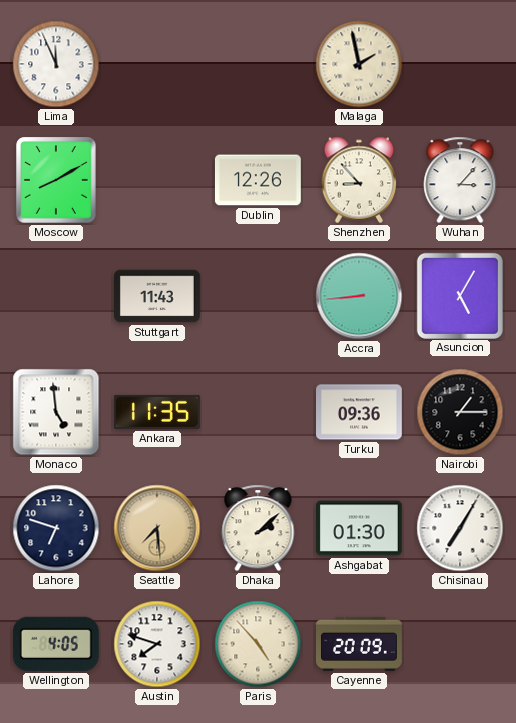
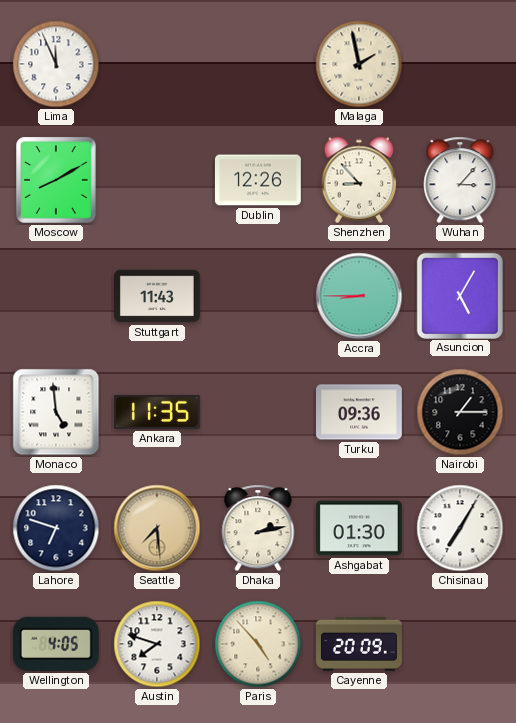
Accra: 8:44 -> 8:45 (359, 296)
Dhaka: 2:08 -> 2:13 (258, 528)
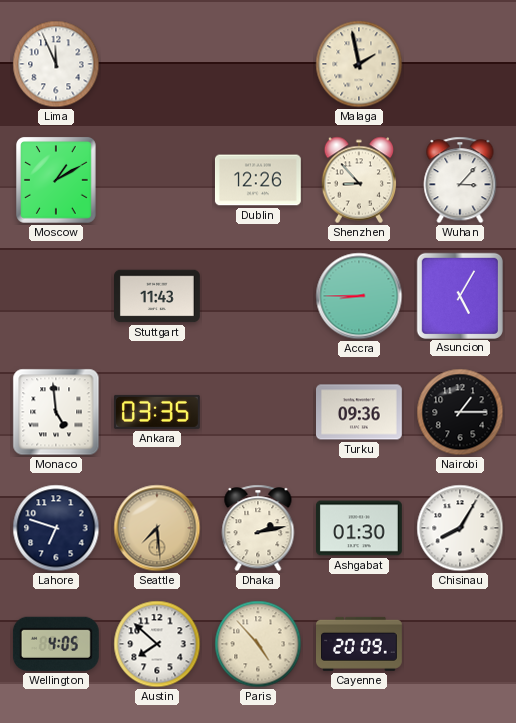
Moscow: 8:10 -> 1:10 (57, 181)
Ankara: 11:35 -> 03:35 (157, 412)
Chisinau: 7:05 -> 8:05 (460, 528)
Austin: 7:48 -> 7:52 (157, 644)
